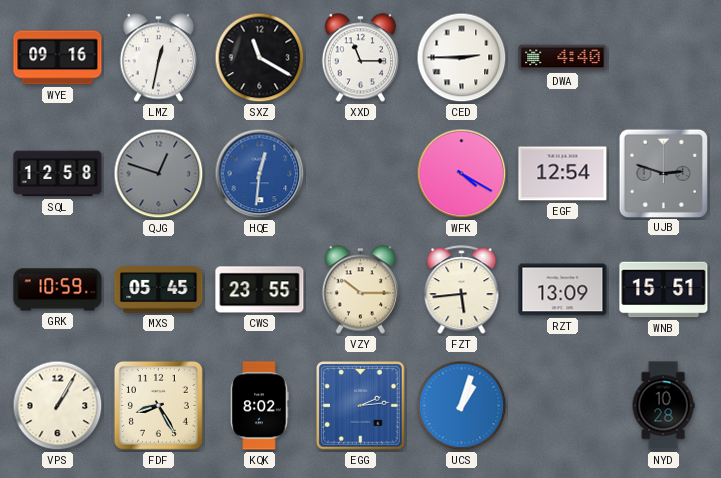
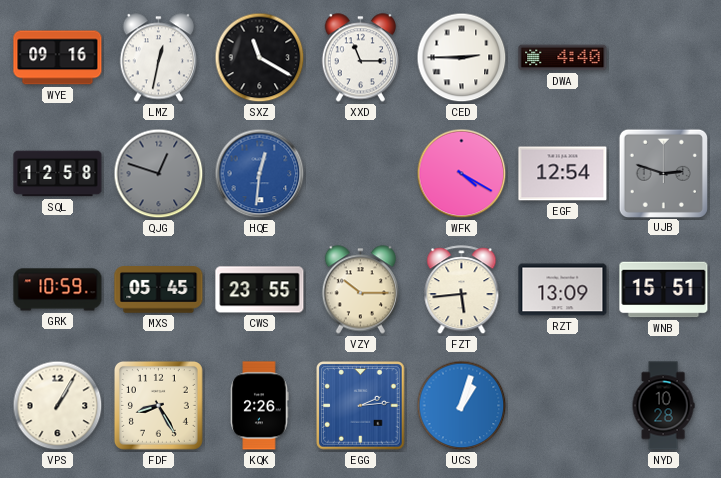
KQK: 8:02 -> 2:26 (259, 406)
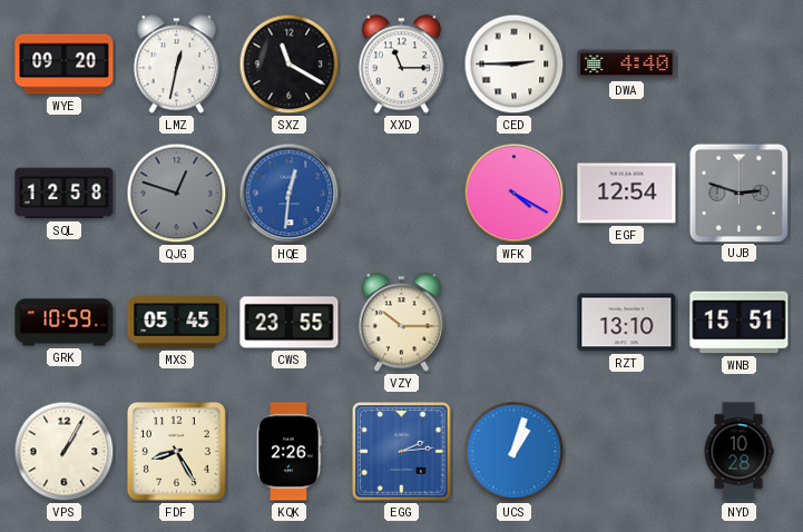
WYE: 09:16 -> 09:20 (65, 65)
FZT: 5:44 -> none (462, 290)
RZT: 13:09 -> 13:10 (627, 323)
